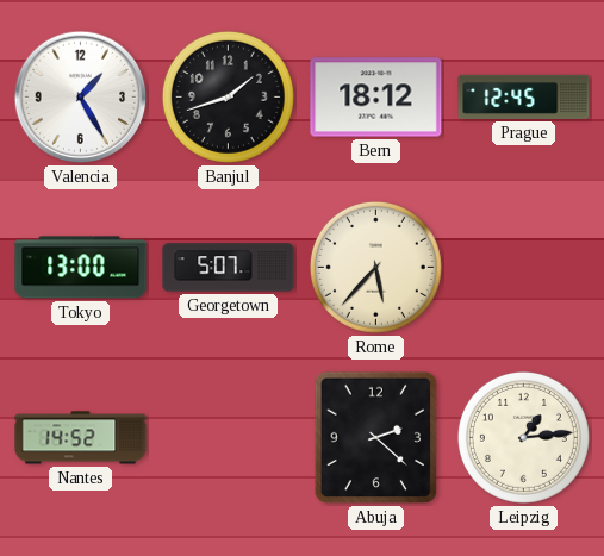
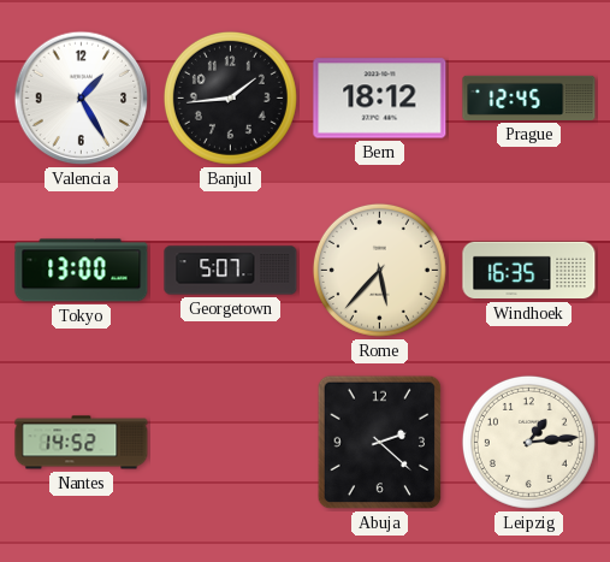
Banjul: 1:42 -> 1:44 (230, 97)
Windhoek: none -> 16:35 (529, 271)
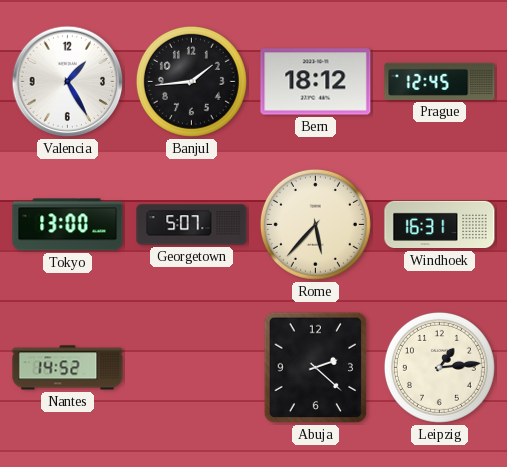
Windhoek: 16:35 -> 16:31 (440, 225)
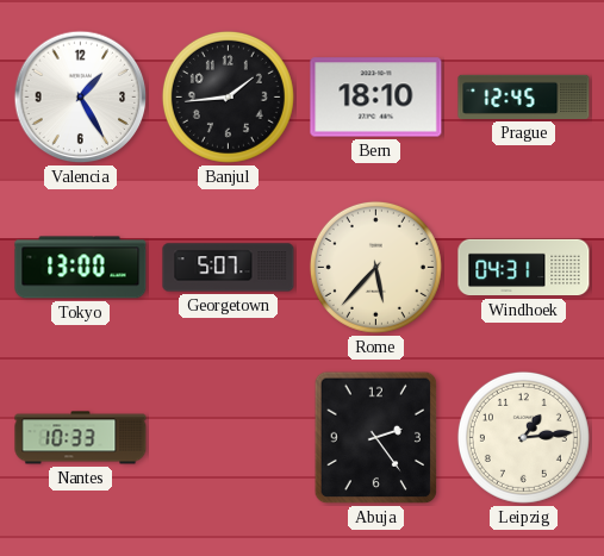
Bern: 18:12 -> 18:10 (376, 98)
Windhoek: 16:31 -> 04:31 (524, 268)
Nantes: 14:52 -> 10:33 (81, 438)
Abuja: 2:22 -> 2:24 (376, 438)
